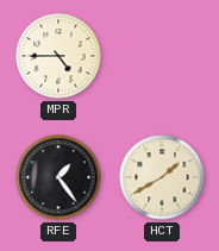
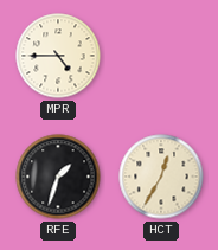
RFE: 1:24 -> 1:33 (58, 177)
HCT: 1:40 -> 12:35 (161, 177)
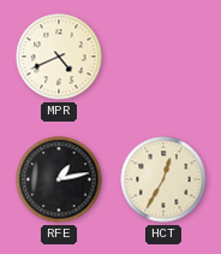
MPR: 4:45 -> 4:41 (59, 57)
RFE: 1:33 -> 1:13 (59, 179)
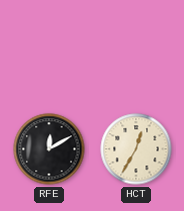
MPR: 4:41 -> none (59, 57)
RFE: 1:13 -> 12:10 (49, 149)
